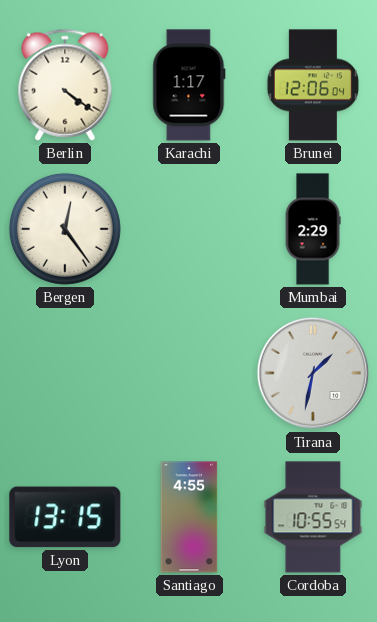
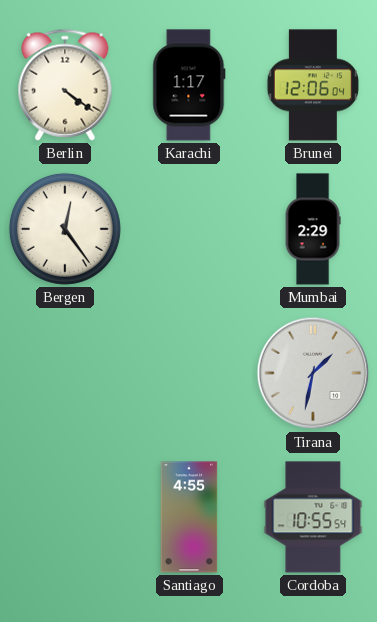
Lyon: 13:15 -> none (65, 517)
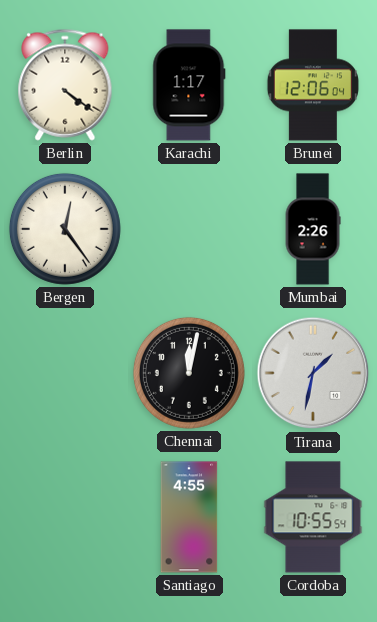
Mumbai: 2:29 -> 2:26 (313, 229)
Chennai: none -> 12:02 (189, 373)
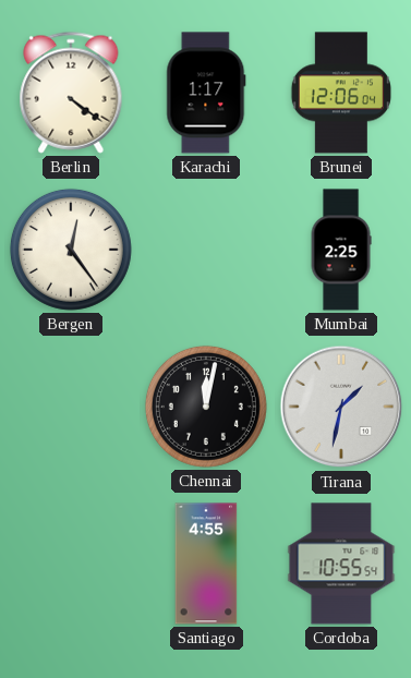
Mumbai: 2:26 -> 2:25 (341, 250)
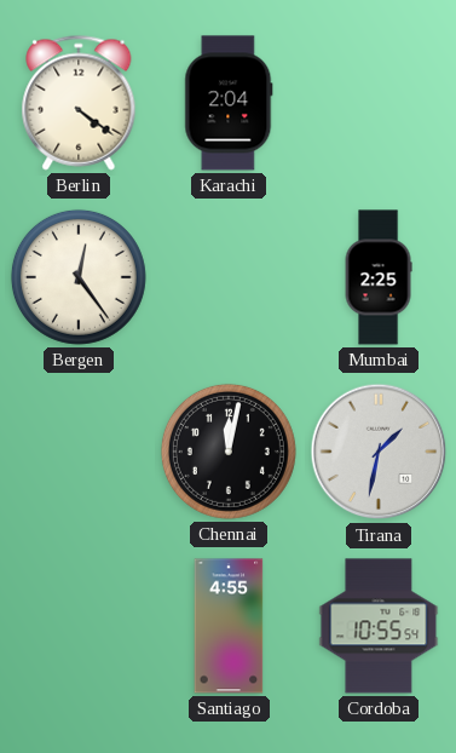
Karachi: 1:17 -> 2:04 (229, 103)
Brunei: 12:06 -> none (341, 93)
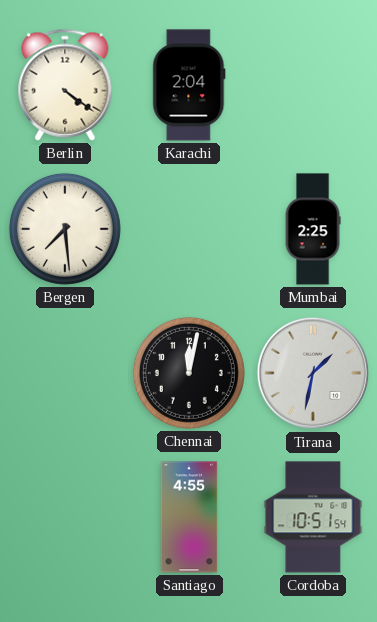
Bergen: 12:24 -> 7:29 (65, 229)
Cordoba: 10:55 -> 10:51 (313, 517)
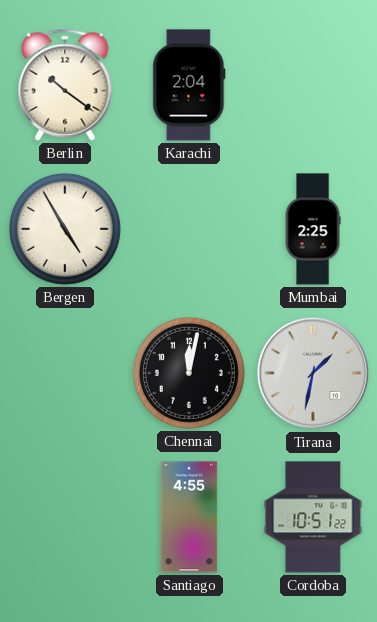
Berlin: 4:21 -> 10:21 (65, 85)
Bergen: 7:29 -> 4:55 (65, 229)
Cordoba: 10:51:54 -> 10:51:22 (313, 517)
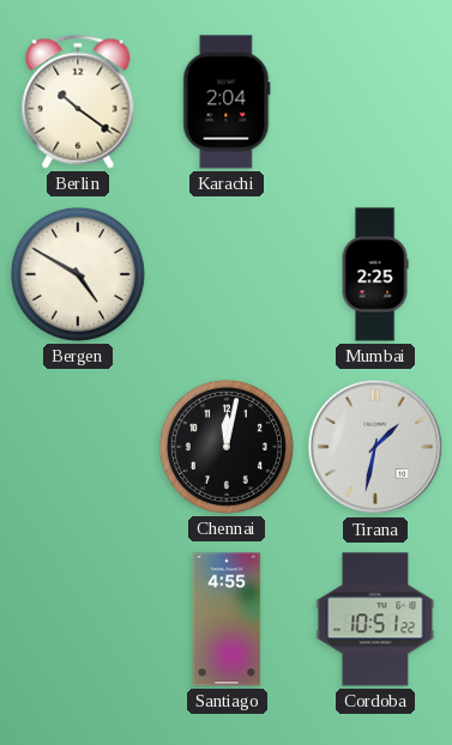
Bergen: 4:55 -> 4:50 (78, 274)
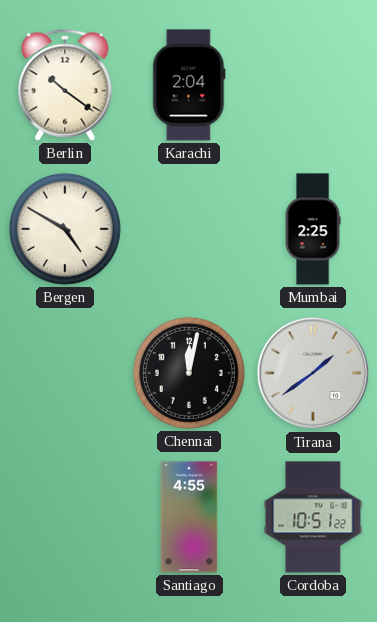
Tirana: 1:32 -> 1:39 (313, 373)
